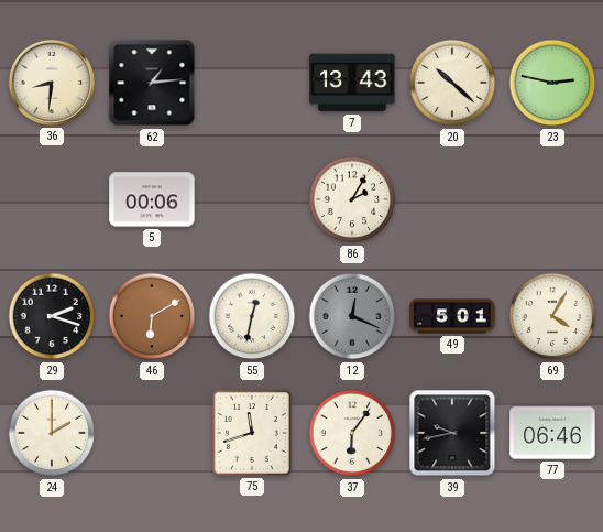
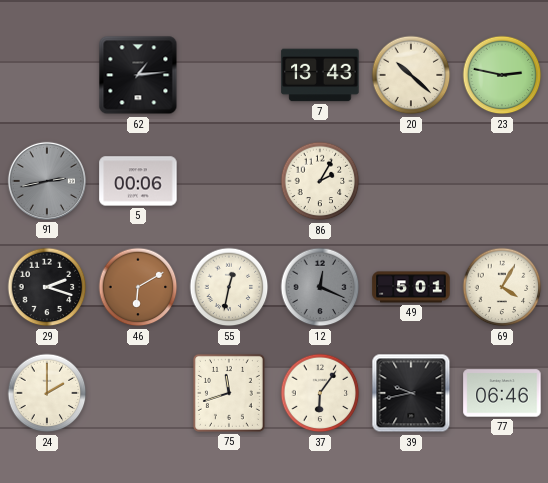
36: 8:31 -> none (52, 83)
91: none -> 2:43 (47, 181)
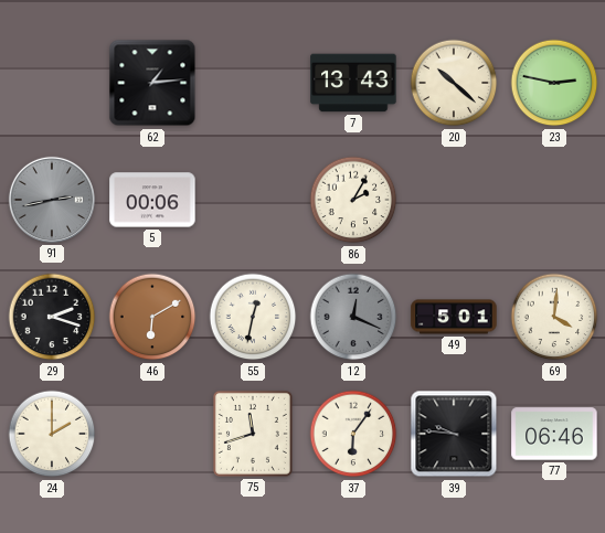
69: 4:05 -> 4:01 (554, 317)
39: 9:43 -> 9:46 (454, 434)
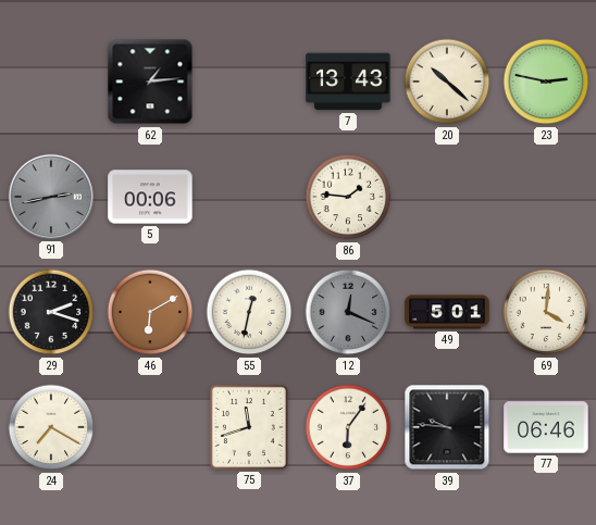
86: 2:05 -> 1:46 (348, 197)
24: 2:00 -> 7:20 (51, 427)
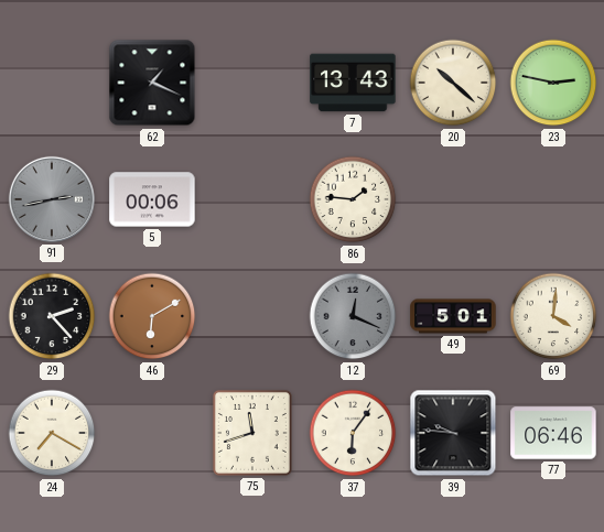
62: 1:14 -> 1:19 (152, 83)
29: 2:18 -> 2:23 (52, 316)
55: 12:32 -> none (249, 312)
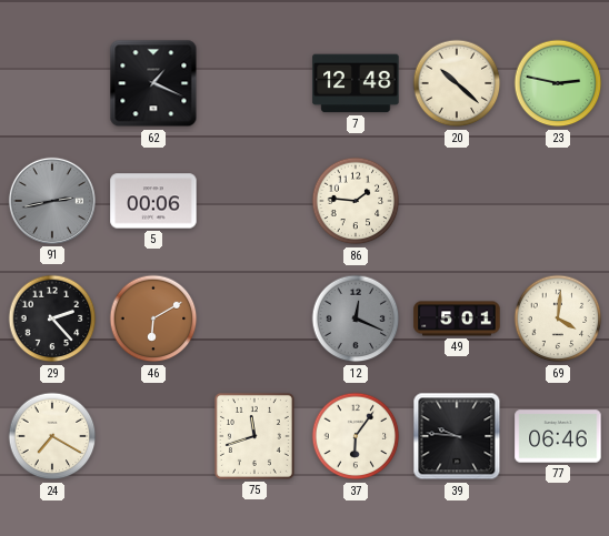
7: 13:43 -> 12:48 (356, 83)
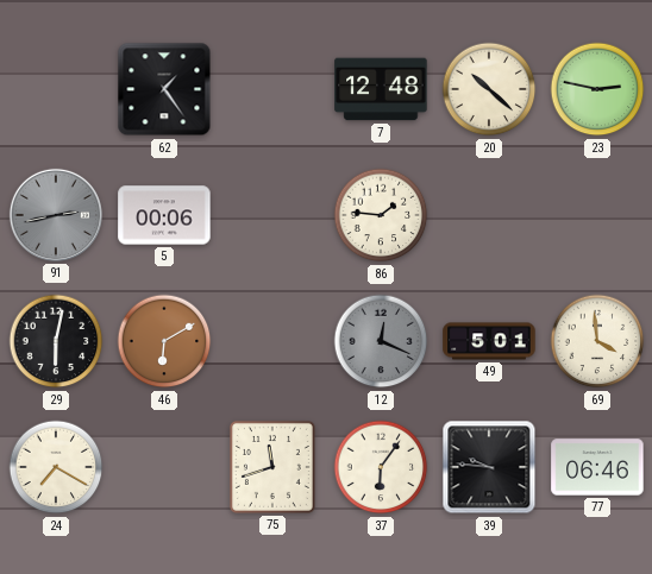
62: 1:19 -> 1:24 (164, 89)
29: 2:23 -> 6:02 (56, 341)
69: 4:01 -> 3:59 (597, 341)
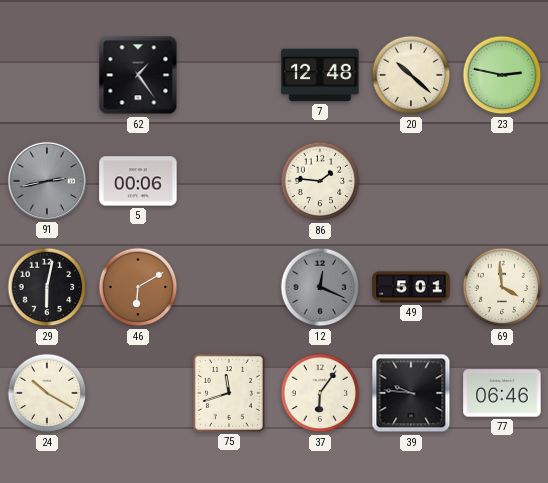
24: 7:20 -> 10:20 (47, 393)
